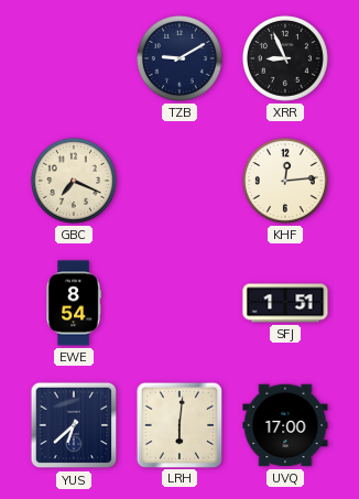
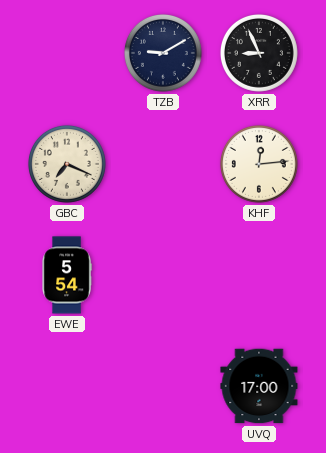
EWE: 8:54 -> 5:54 (67, 275)
SFJ: 1:51 -> none (285, 303)
YUS: 6:38 -> none (74, 425)
LRH: 6:01 -> none (178, 424)
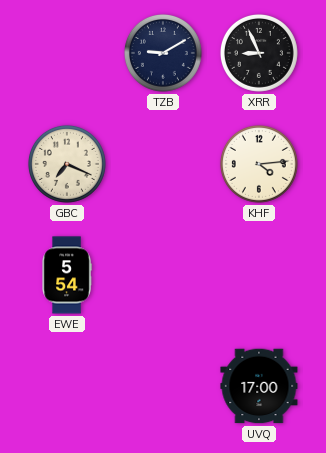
KHF: 12:14 -> 4:14 (259, 164)
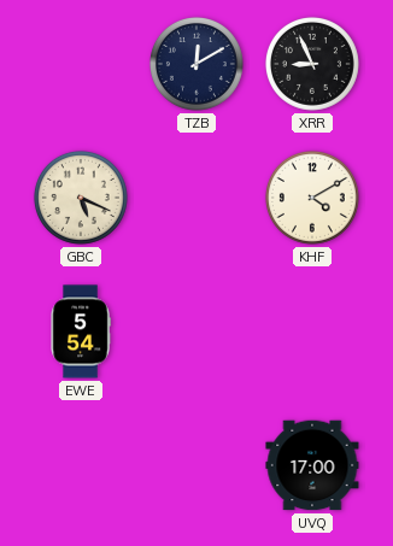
TZB: 9:10 -> 12:10 (196, 64)
GBC: 7:19 -> 5:19 (81, 198)
KHF: 4:14 -> 4:10 (312, 198)
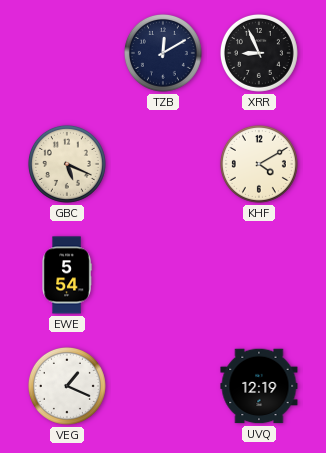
VEG: none -> 1:19 (67, 386)
UVQ: 17:00 -> 12:19 (259, 386)
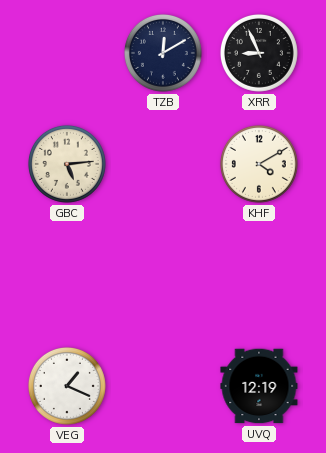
GBC: 5:19 -> 5:14 (67, 164)
EWE: 5:54 -> none (67, 275)
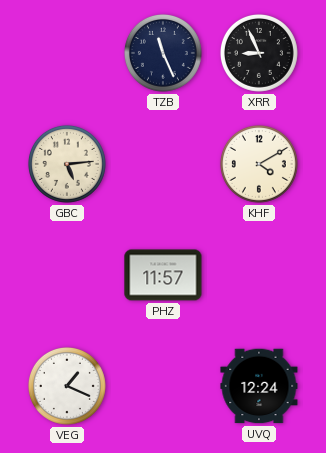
TZB: 12:10 -> 11:26 (163, 53)
PHZ: none -> 11:57 (163, 275)
UVQ: 12:19 -> 12:24 (259, 386)
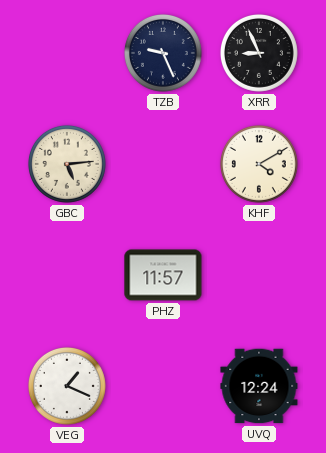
TZB: 11:26 -> 9:26 (163, 53)
